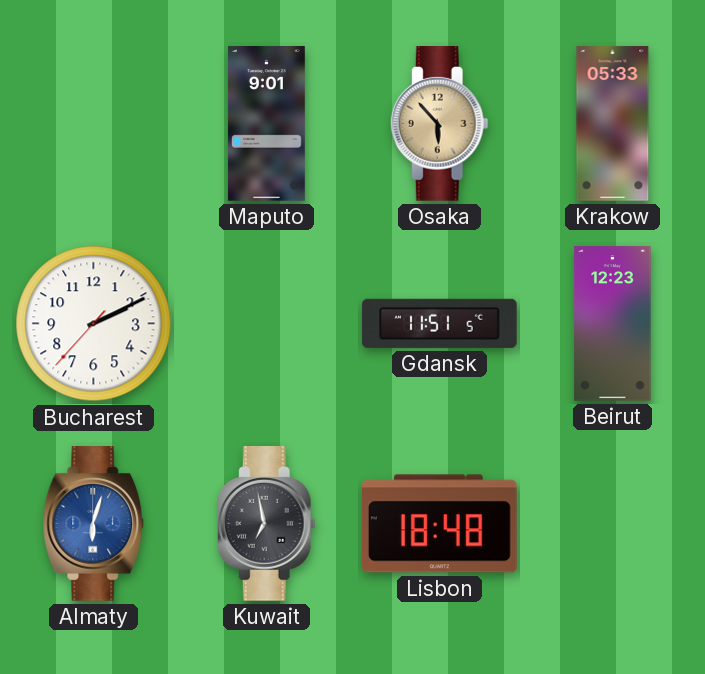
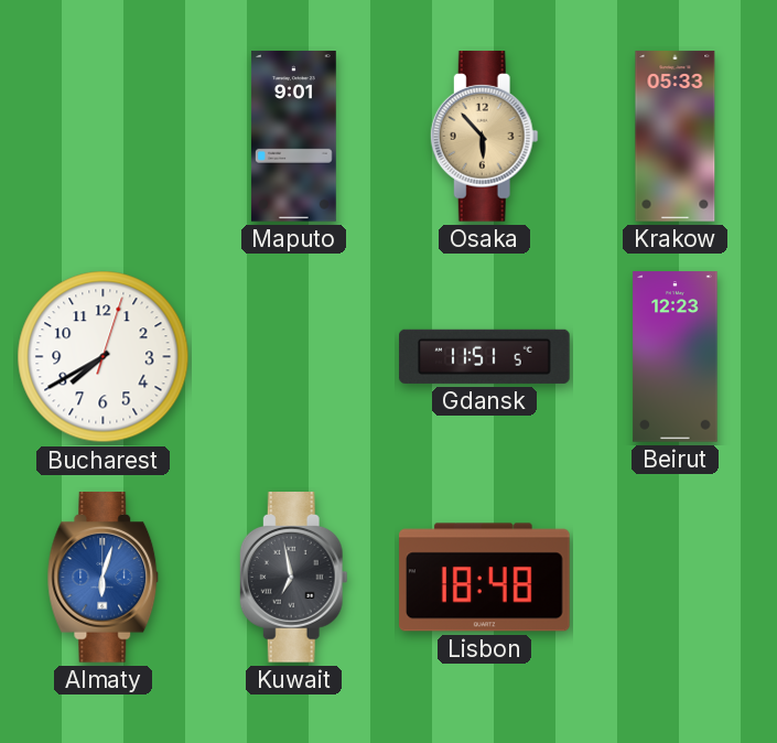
Bucharest: 2:10 -> 7:40 (104, 357)
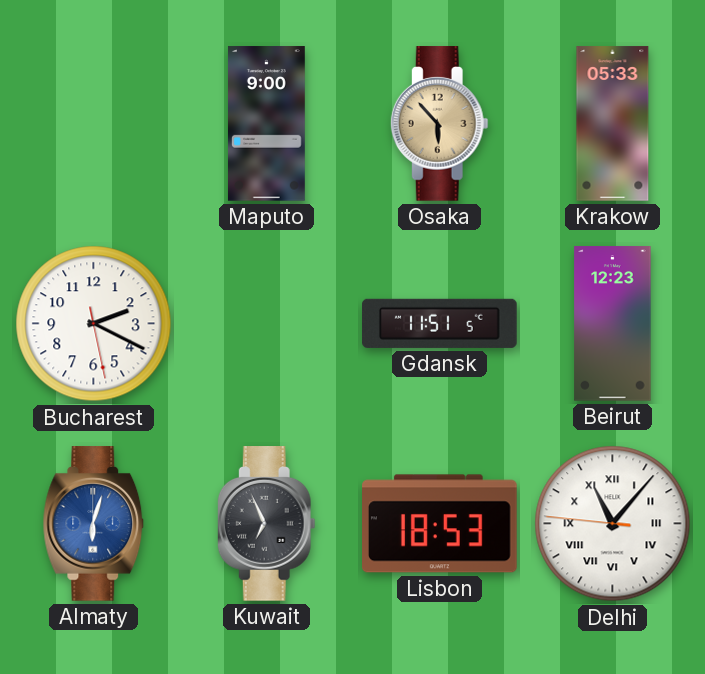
Maputo: 9:01 -> 9:00 (266, 124)
Bucharest: 7:40 -> 2:19 (94, 324)
Kuwait: 6:58 -> 6:56 (266, 524)
Lisbon: 18:48 -> 18:53 (440, 524)
Delhi: none -> 11:06 (613, 524)
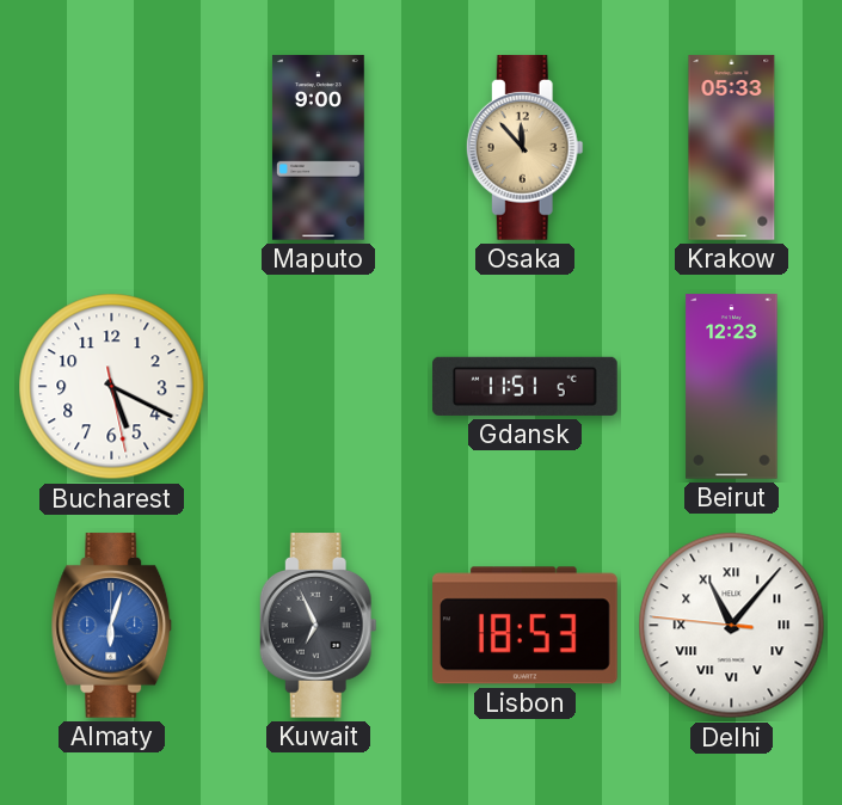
Osaka: 5:53 -> 11:53 (524, 148)
Bucharest: 2:19 -> 5:19 (112, 387)
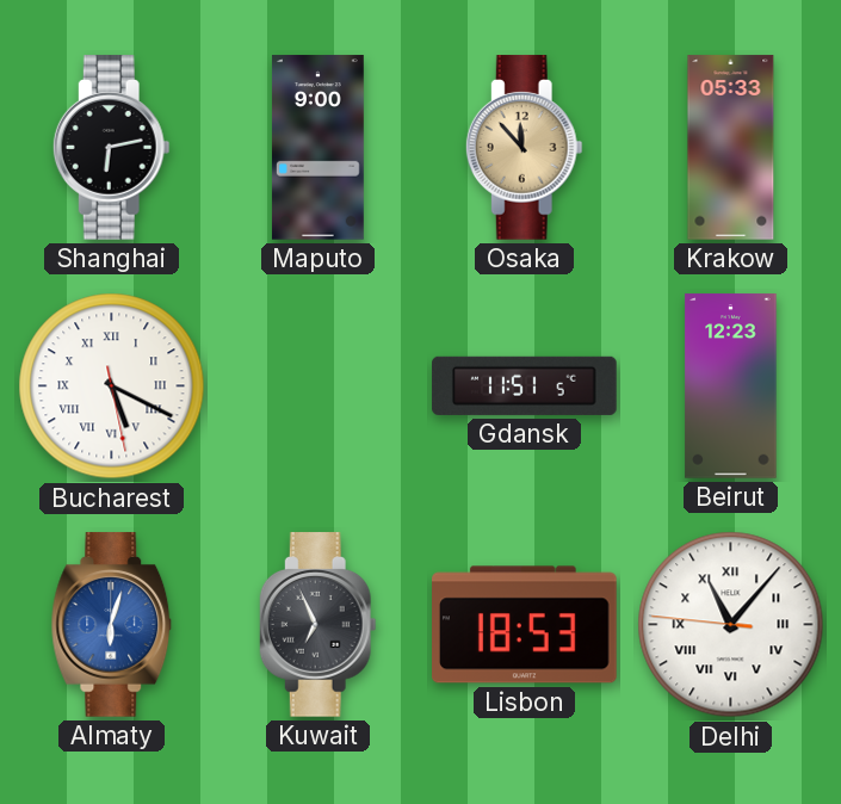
Shanghai: none -> 6:13 (111, 148)
Bucharest numerals: Arabic -> Roman (112, 386)
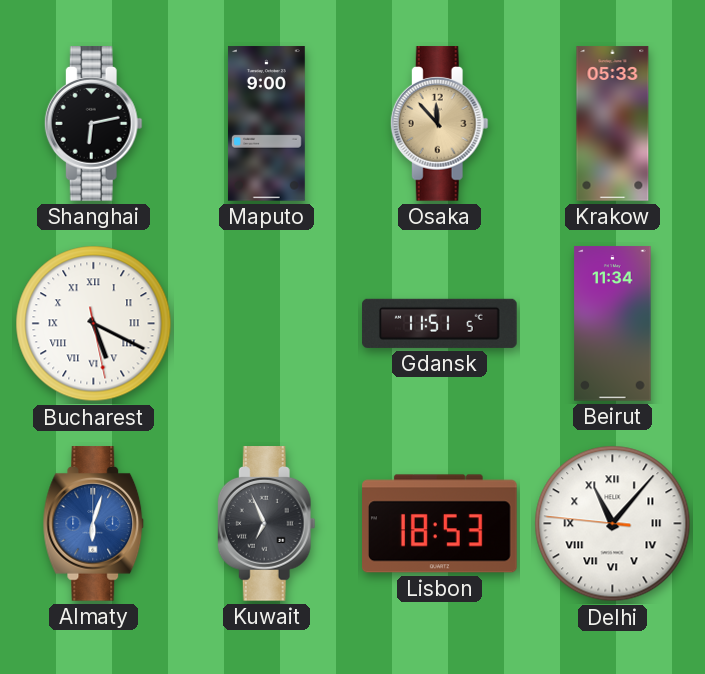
Beirut: 12:23 -> 11:34 (613, 324)
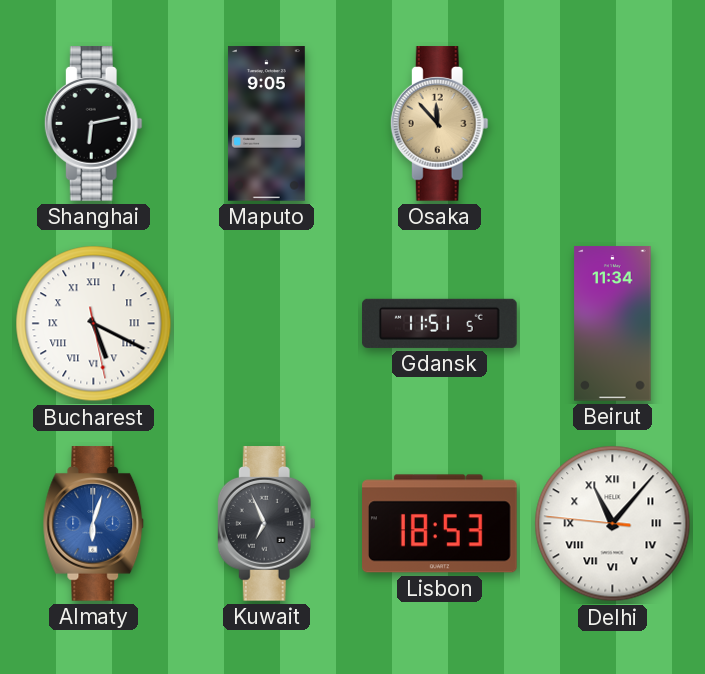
Maputo: 9:00 -> 9:05 (266, 124)
Krakow: 05:33 -> none (613, 124)
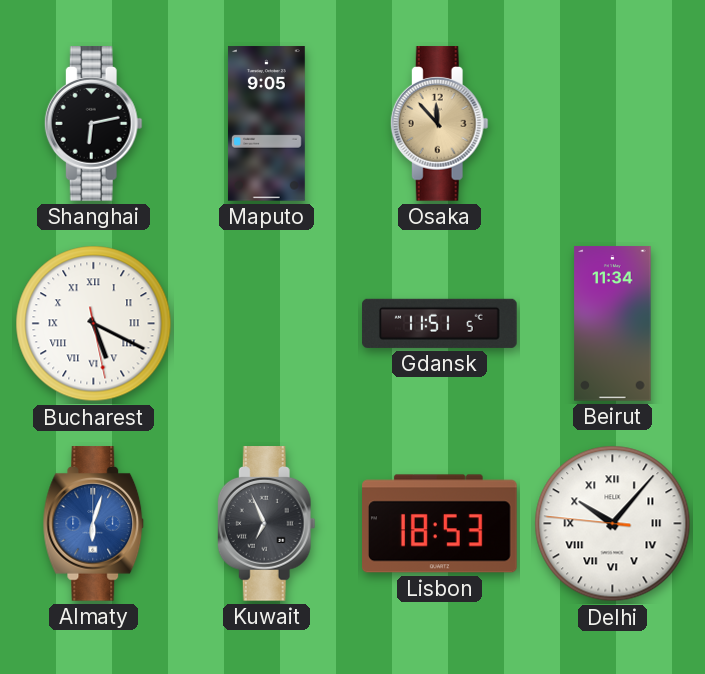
Delhi: 11:06 -> 10:06 (613, 524)
